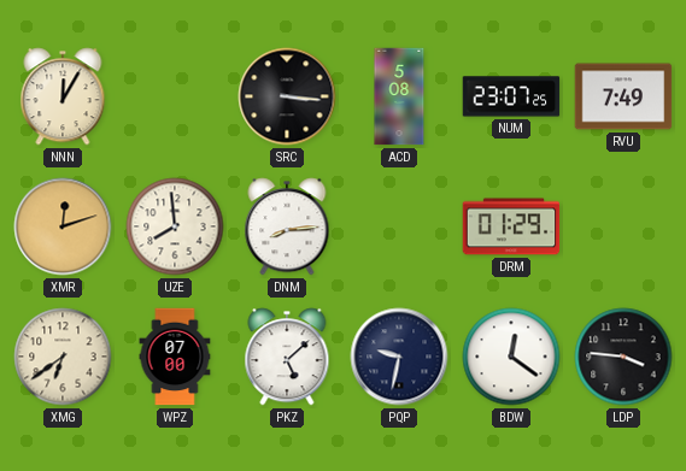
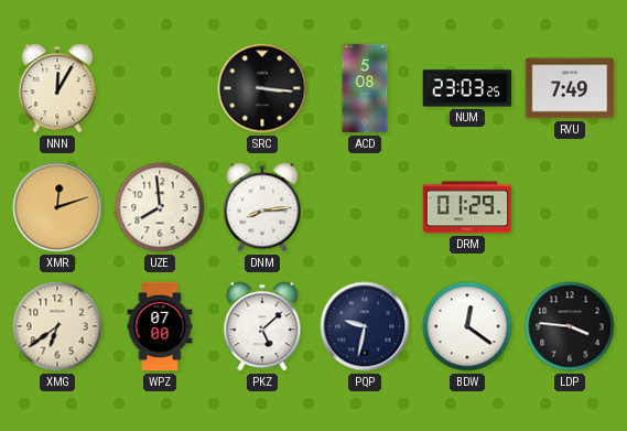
NUM: 23:07 -> 23:03 (467, 88)
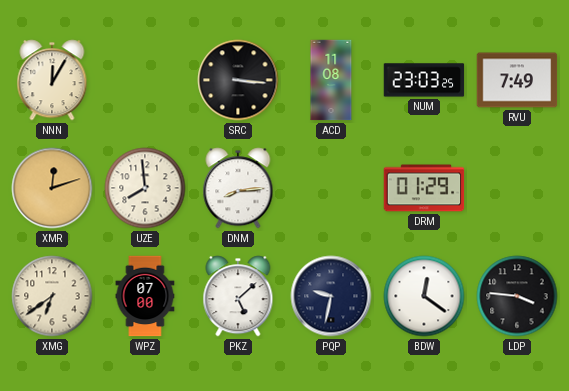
ACD: 5:08 -> 11:08 (331, 80)
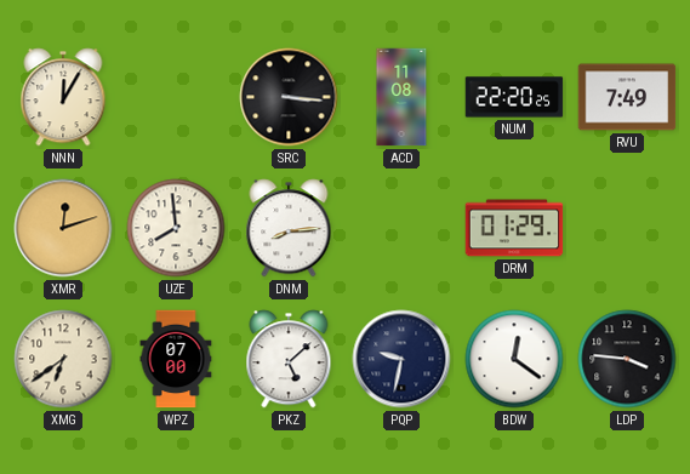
NUM: 23:03 -> 22:20 (514, 97)
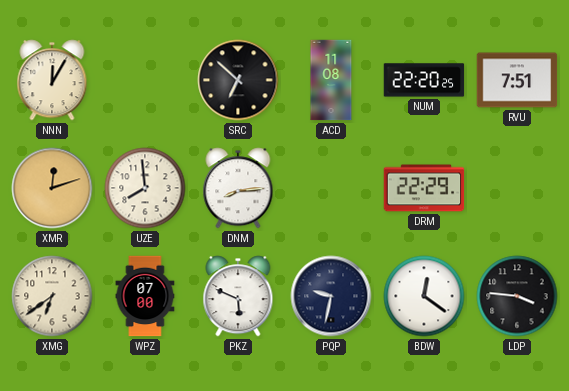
SRC: 3:16 -> 6:52 (238, 80)
RVU: 7:49 -> 7:51 (517, 80)
DRM: 01:29 -> 22:29 (424, 188)
PKZ: 5:08 -> 5:49 (238, 296)
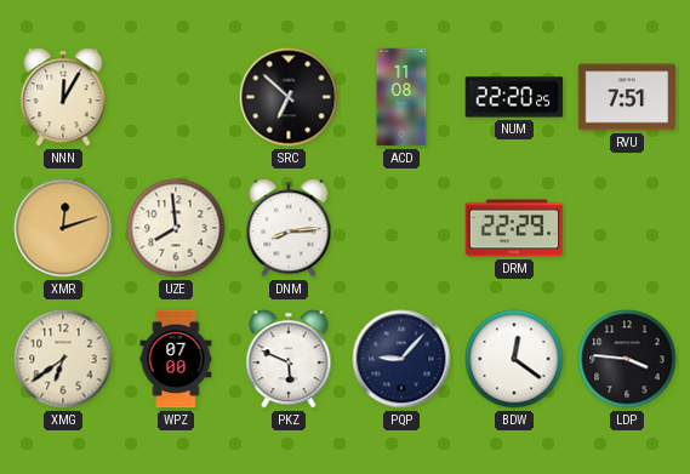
PQP: 9:32 -> 9:07 (401, 359)
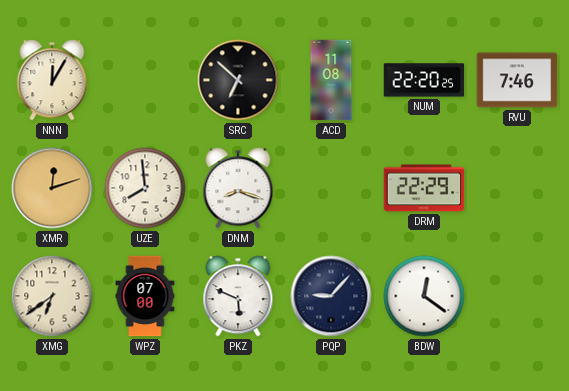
RVU: 7:51 -> 7:46 (517, 80)
DNM: 8:14 -> 8:18 (238, 188)
LDP: 3:46 -> none (627, 359)
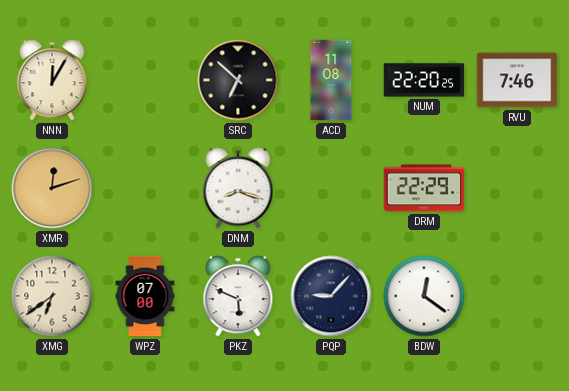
UZE: 7:59 -> none (145, 188)
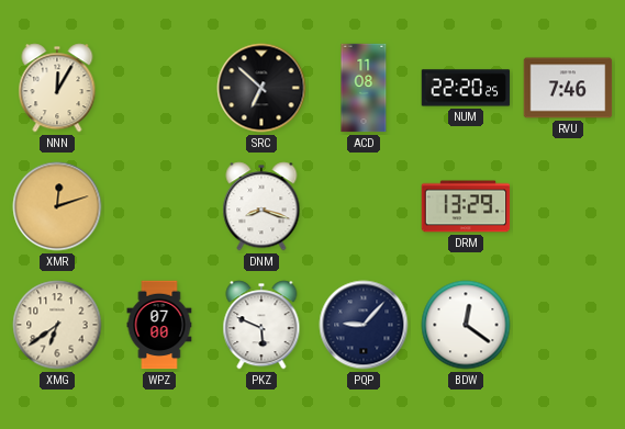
DRM: 22:29 -> 13:29 (466, 206)
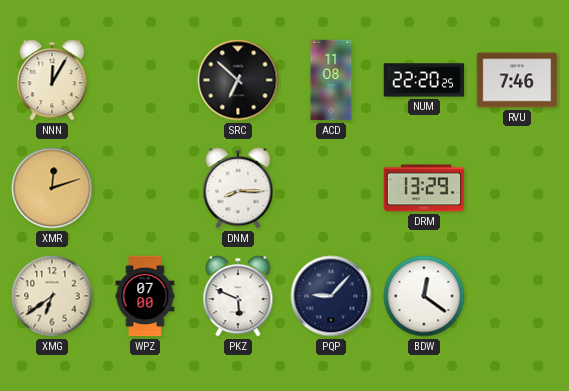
DNM: 8:18 -> 8:15 (238, 188)
